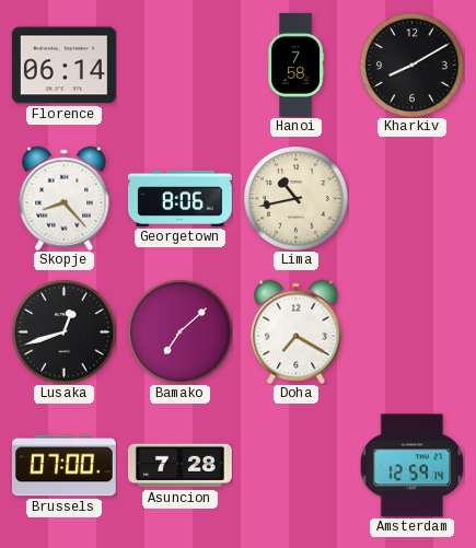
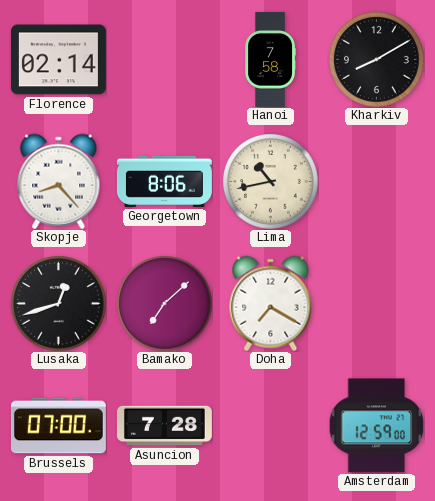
Florence: 06:14 -> 02:14 (58, 60)
Amsterdam: 12:59:14 -> 12:59:00 (376, 426)
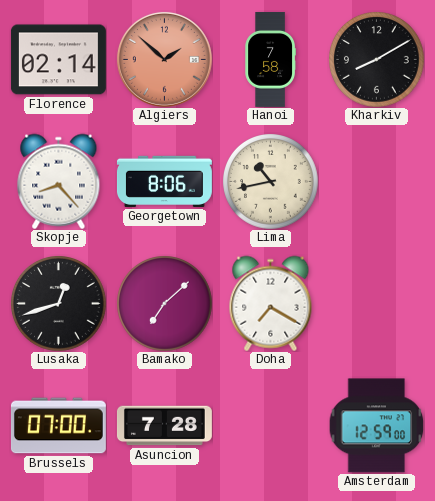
Algiers: none -> 1:52 (164, 59)
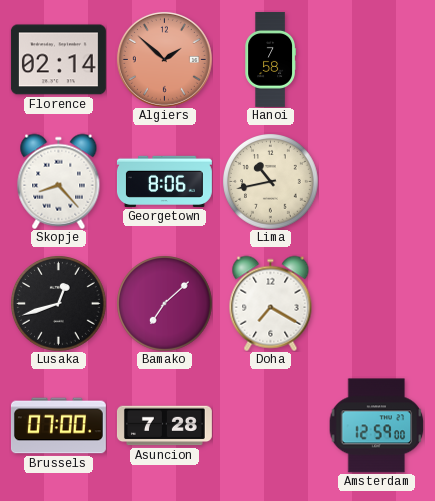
Kharkiv: 8:10 -> none (377, 60)
